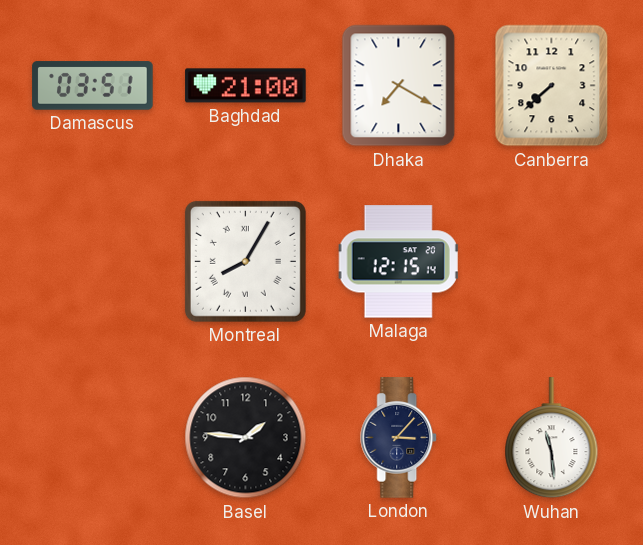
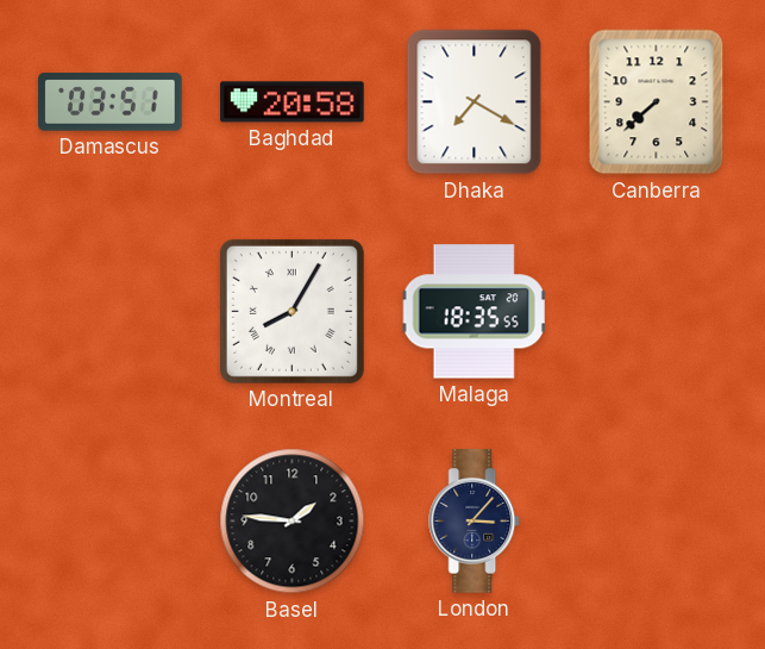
Baghdad: 21:00 -> 20:58 (293, 102)
Malaga: 12:15 -> 18:35 (474, 312)
Wuhan: 11:29 -> none (552, 438)
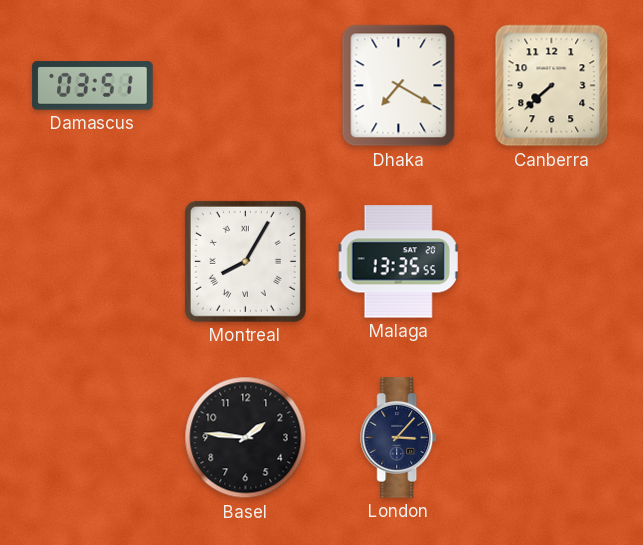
Baghdad: 20:58 -> none (293, 102)
Malaga: 18:35 -> 13:35 (398, 262)
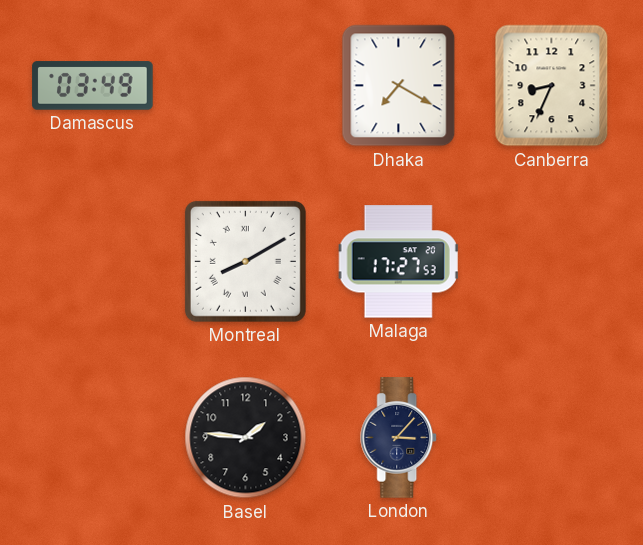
Damascus: 03:51 -> 03:49 (93, 86)
Canberra: 7:38 -> 8:34 (552, 86)
Montreal: 8:05 -> 8:10 (245, 261)
Malaga: 13:35 -> 17:27 (398, 262)
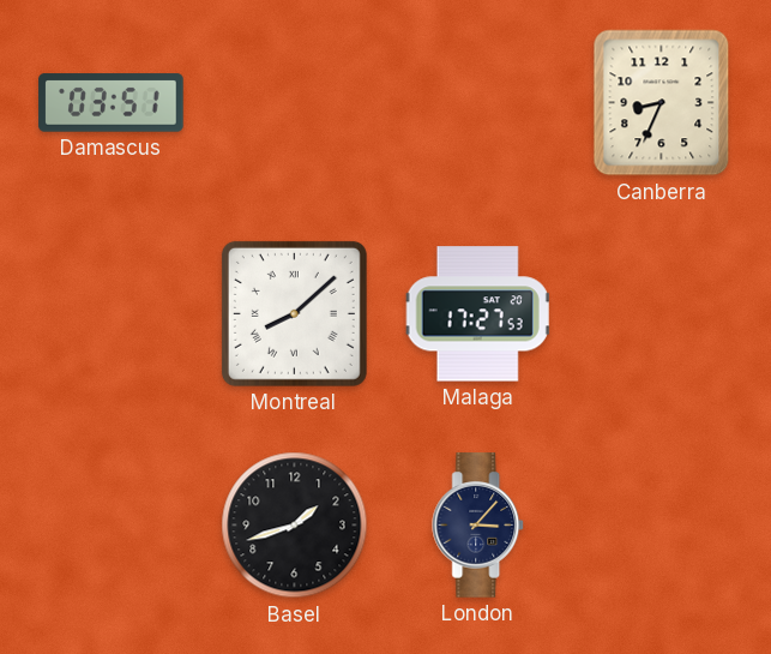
Damascus: 03:49 -> 03:51 (112, 103)
Dhaka: 7:20 -> none (399, 86)
Montreal: 8:10 -> 8:08 (294, 313)
Basel: 1:46 -> 1:42 (295, 526)
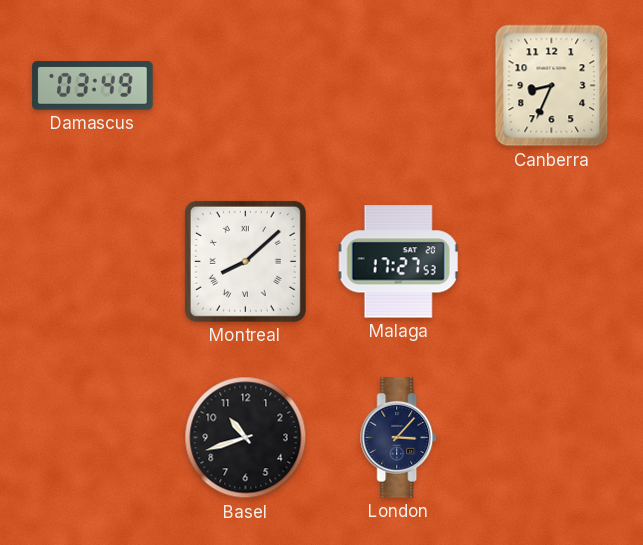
Damascus: 03:51 -> 03:49 (93, 86)
Basel: 1:42 -> 10:42 (246, 438)
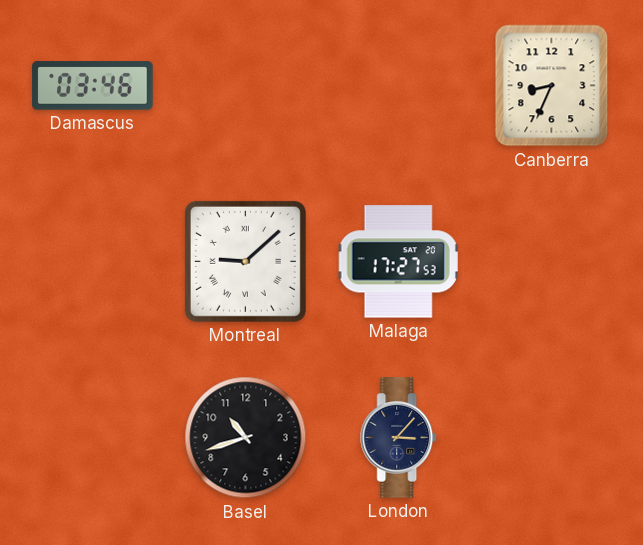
Damascus: 03:49 -> 03:46 (93, 86)
Montreal: 8:08 -> 9:08 (245, 261)
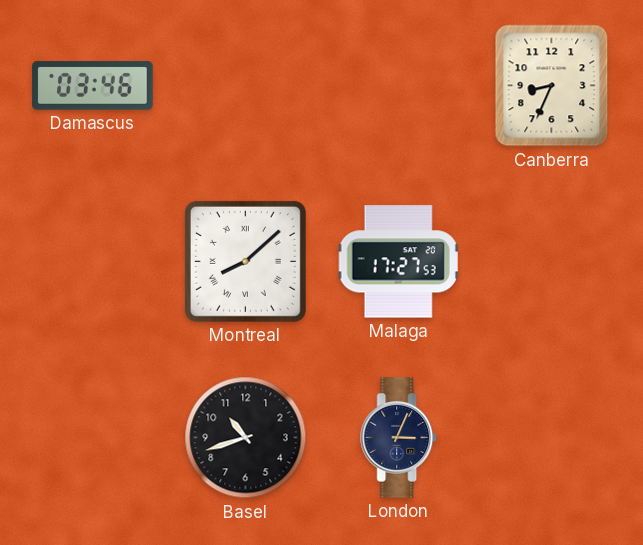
Montreal: 9:08 -> 8:08 (245, 261)
London: 3:07 -> 3:04 (399, 438)
